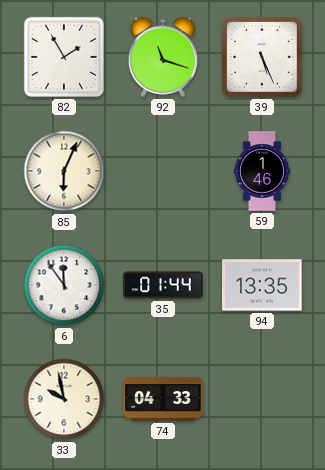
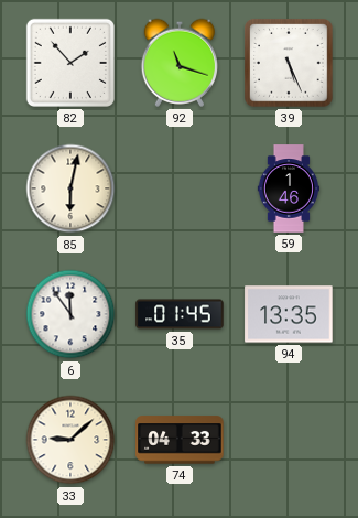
82: 1:55 -> 1:53 (70, 63)
85: 6:04 -> 6:02 (70, 188)
35: 01:44 -> 01:45 (180, 314)
33: 9:58 -> 9:08 (70, 440)
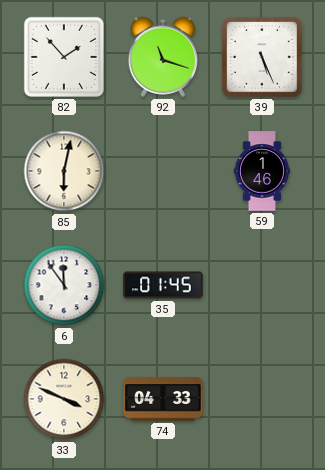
94: 13:35 -> none (289, 314)
33: 9:08 -> 3:49 (64, 399)
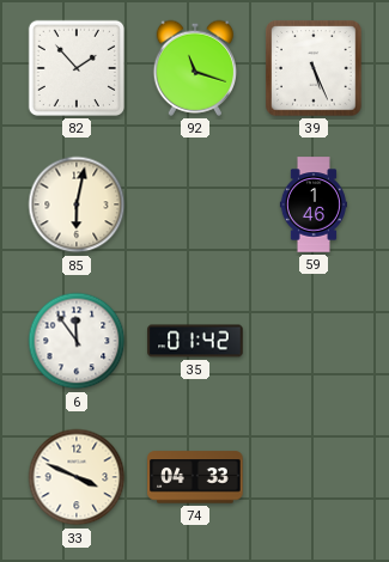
35: 01:45 -> 01:42 (195, 341)
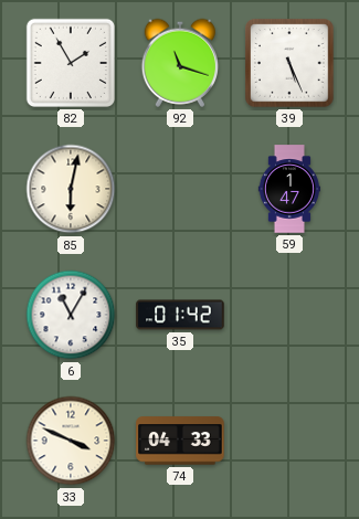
82: 1:53 -> 1:55 (71, 63)
59: 1:46 -> 1:47 (289, 189)
6: 11:54 -> 11:05 (71, 315)
